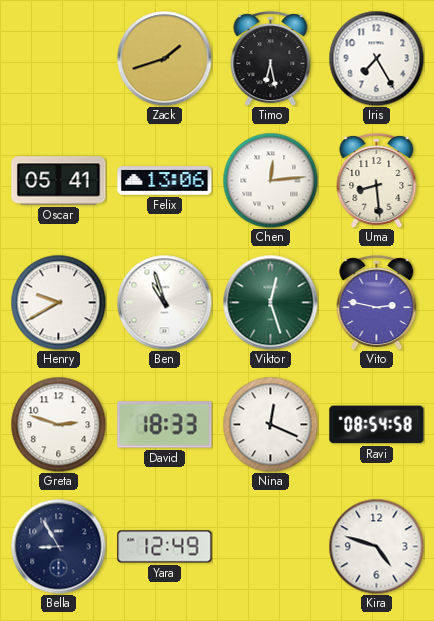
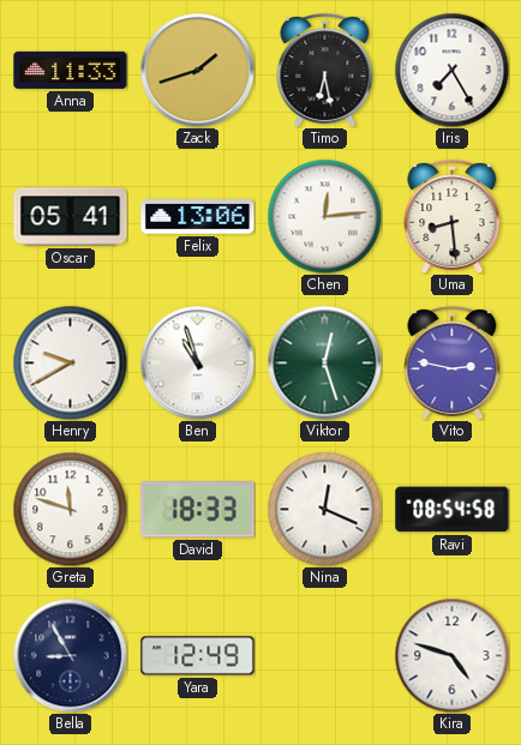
Anna: none -> 11:33 (71, 70)
Greta: 2:48 -> 11:48 (70, 509)
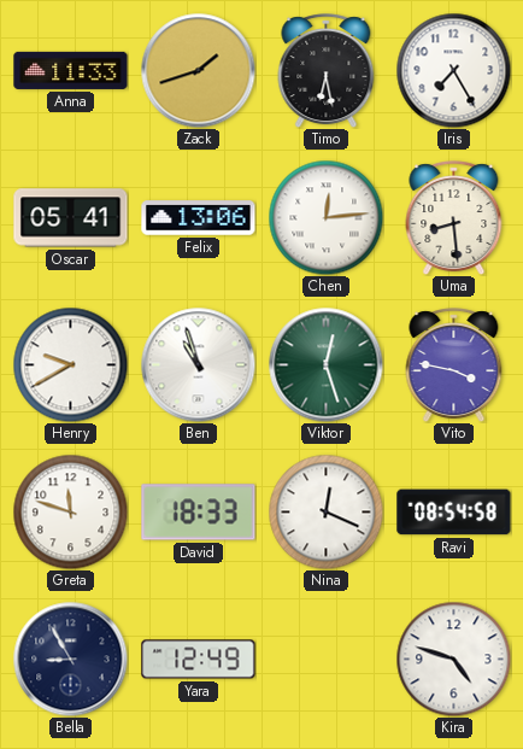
Vito: 2:47 -> 3:47 (454, 365)
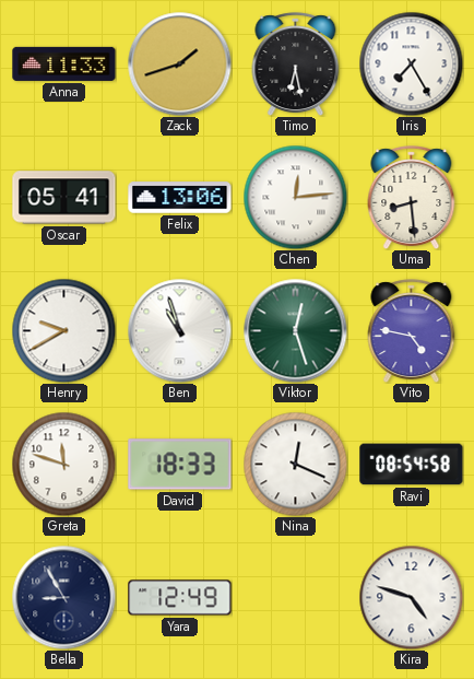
Vito: 3:47 -> 4:47 (412, 331)
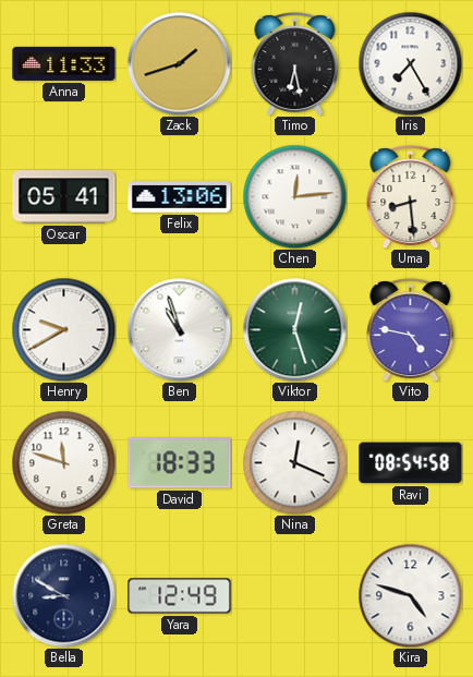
Bella: 8:55 -> 8:50 (63, 595)
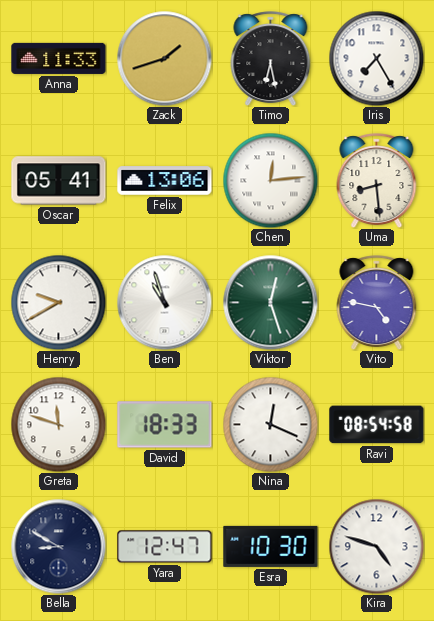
Yara: 12:49 -> 12:47 (165, 547)
Esra: none -> 10:30 (271, 546)
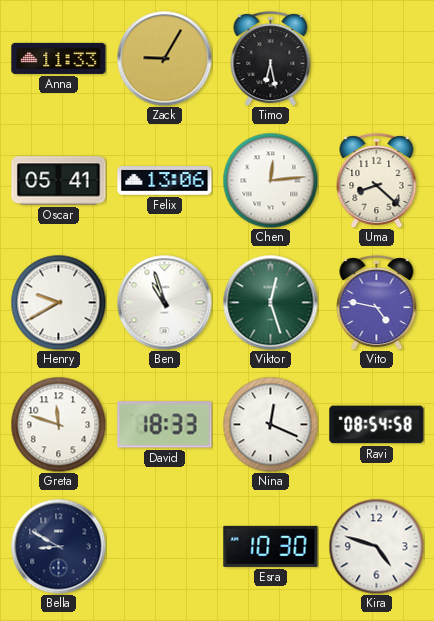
Zack: 1:42 -> 9:05 (164, 58)
Iris: 7:25 -> none (376, 58)
Uma: 8:29 -> 8:22 (377, 181)
Yara: 12:47 -> none (165, 547)
